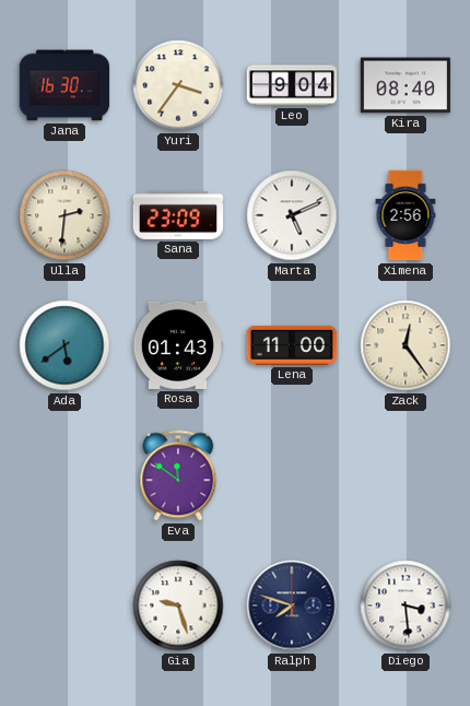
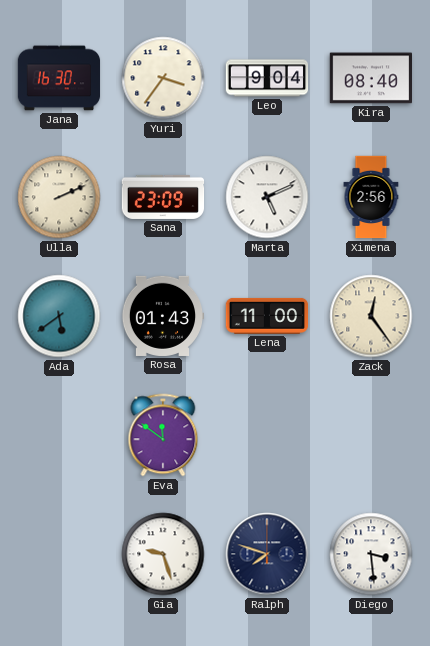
Ulla: 2:31 -> 2:11 (59, 197)
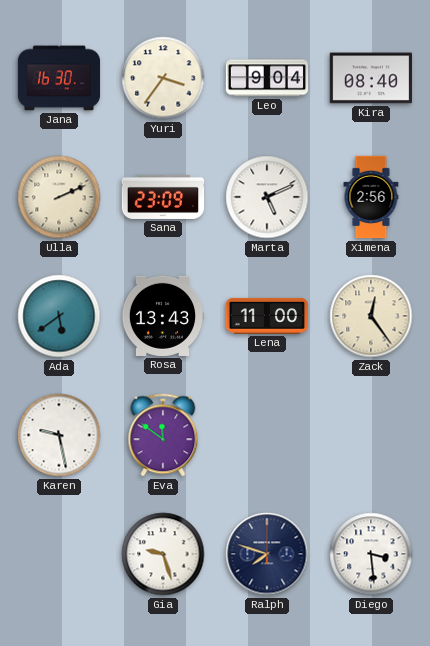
Rosa: 01:43 -> 13:43 (162, 316)
Karen: none -> 9:28 (59, 435)
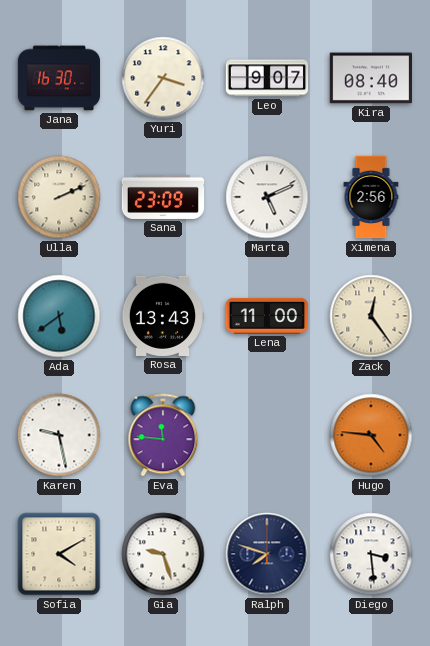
Leo: 9:04 -> 9:07 (267, 78)
Eva: 11:51 -> 11:46 (163, 435)
Hugo: none -> 4:46 (371, 435)
Sofia: none -> 4:10 (59, 554)
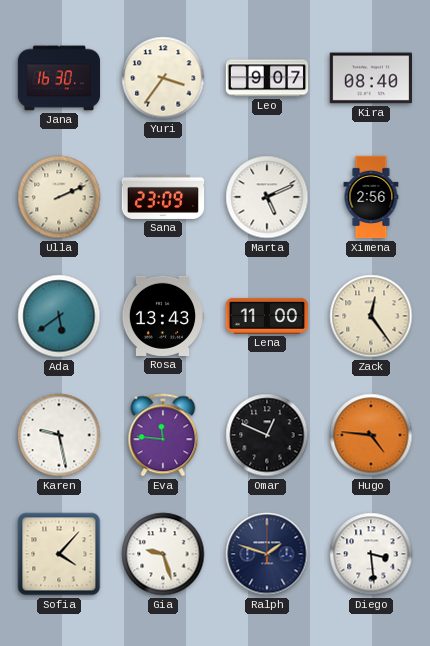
Omar: none -> 12:49 (267, 435)
Sofia: 4:10 -> 4:07 (59, 554)
Ralph: 7:48 -> 1:48 (267, 554)
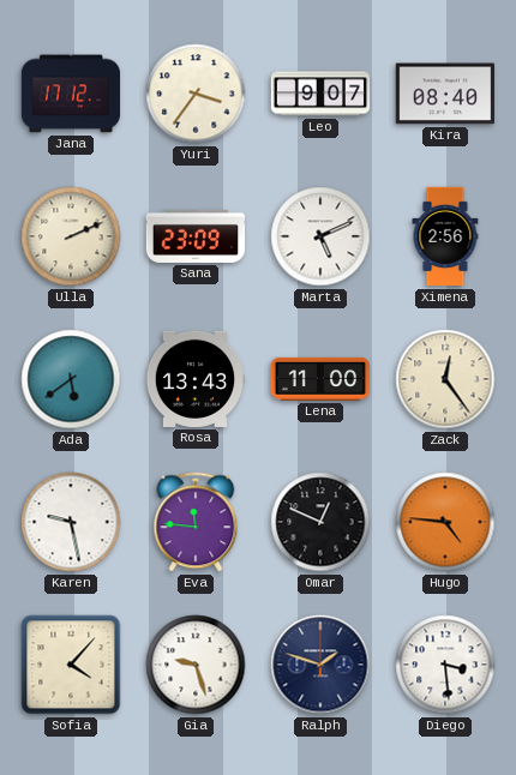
Jana: 16:30 -> 17:12 (71, 94)
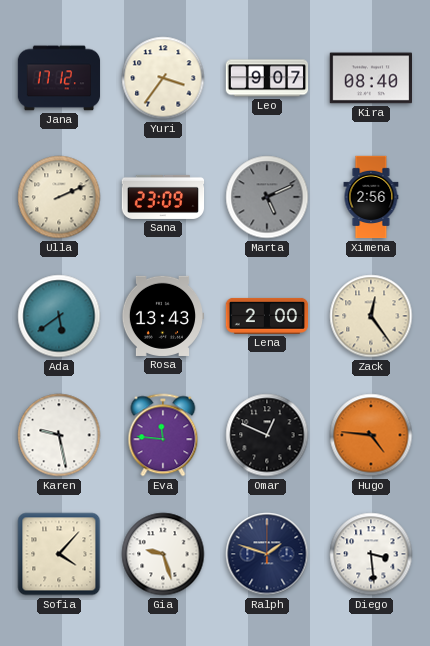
Marta dial: white -> grey (267, 197)
Lena: 11:00 -> 2:00 (267, 316)
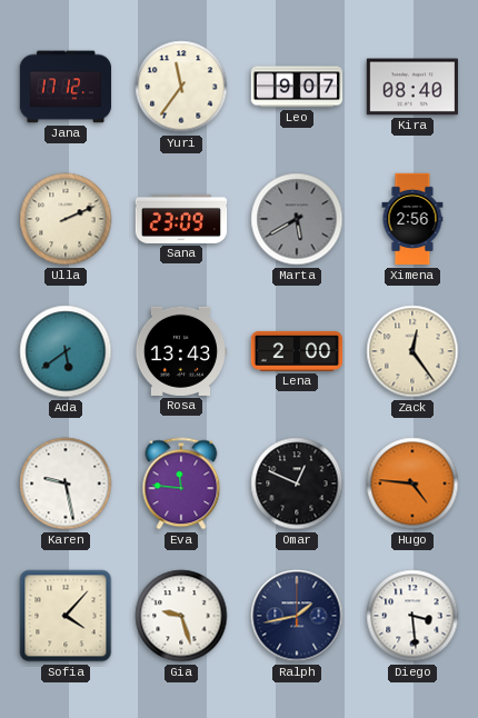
Yuri: 3:36 -> 11:36 (181, 87)
Marta: 5:11 -> 5:40 (297, 219)
Ralph: 1:48 -> 1:43 (297, 616)
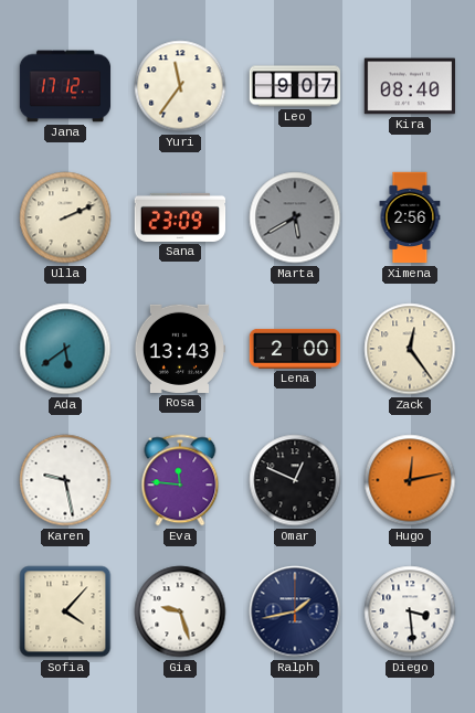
Hugo: 4:46 -> 12:13 (410, 480)
